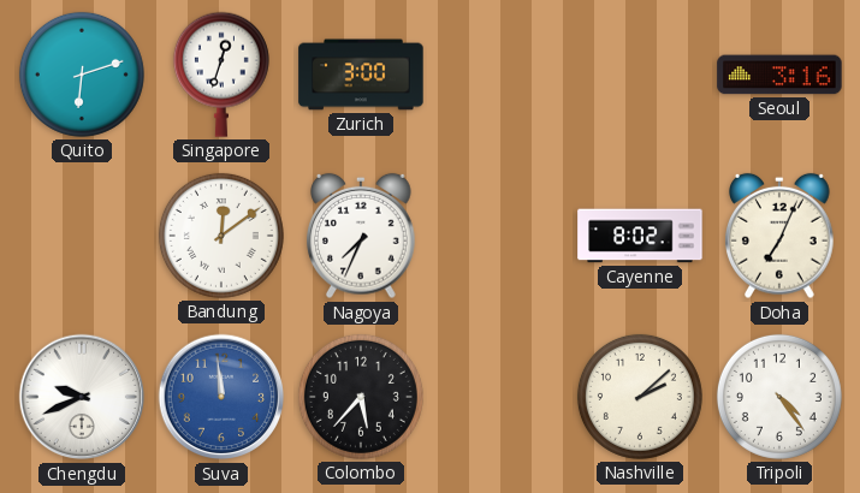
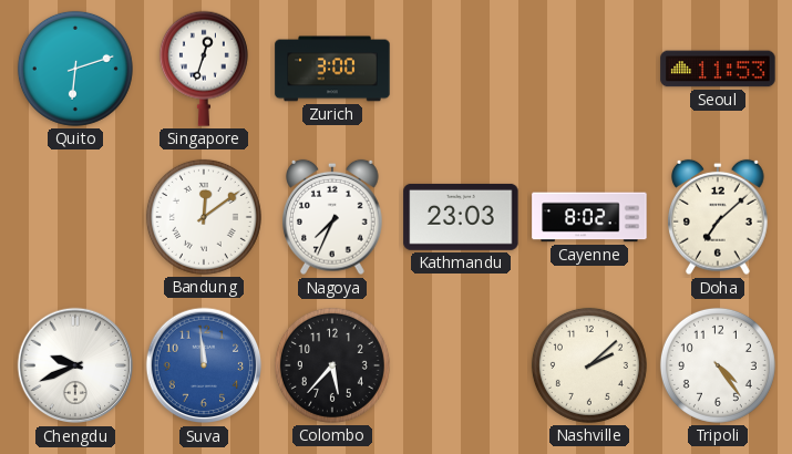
Seoul: 3:16 -> 11:53 (718, 69)
Kathmandu: none -> 23:03 (461, 217)
Doha: 7:04 -> 7:08 (719, 217)
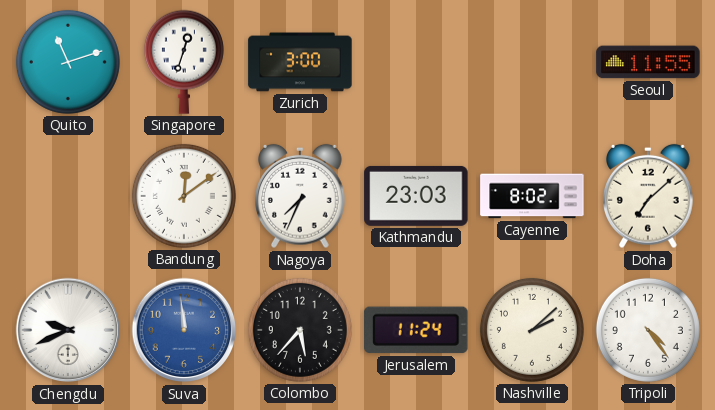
Quito: 6:12 -> 11:12 (68, 62)
Seoul: 11:53 -> 11:55 (648, 62)
Jerusalem: none -> 11:24 (416, 330)
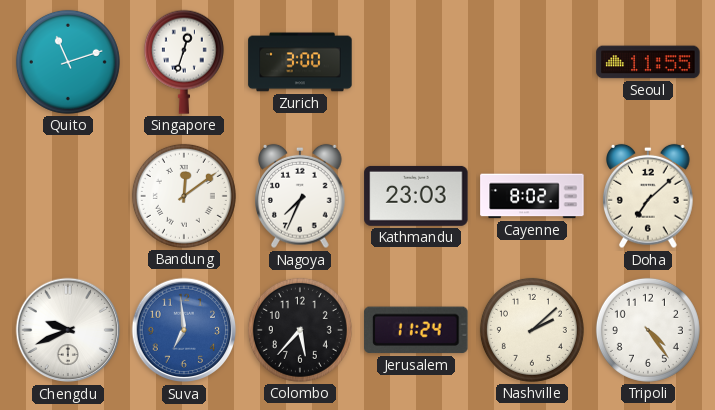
Suva: 11:59 -> 6:59 (184, 330)
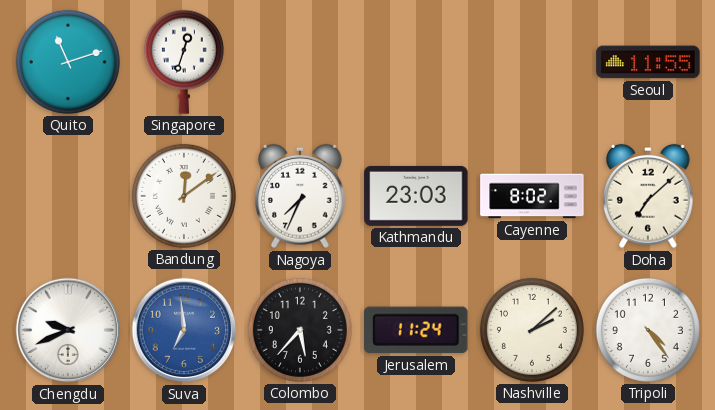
Zurich: 3:00 -> none (300, 62)
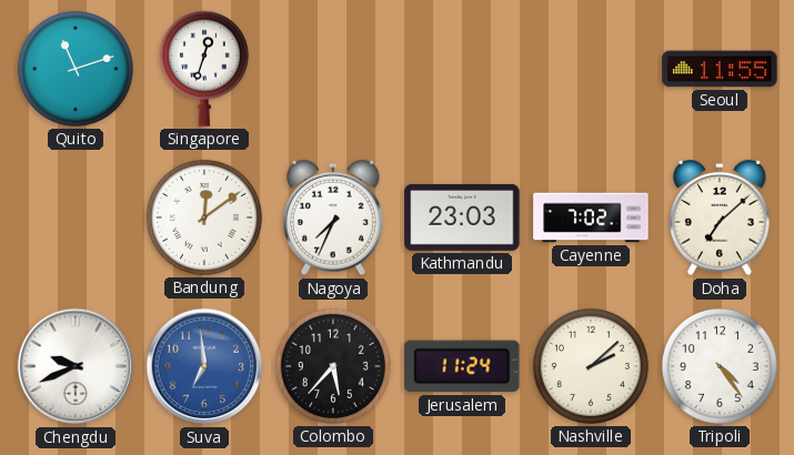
Cayenne: 8:02 -> 7:02 (591, 218)
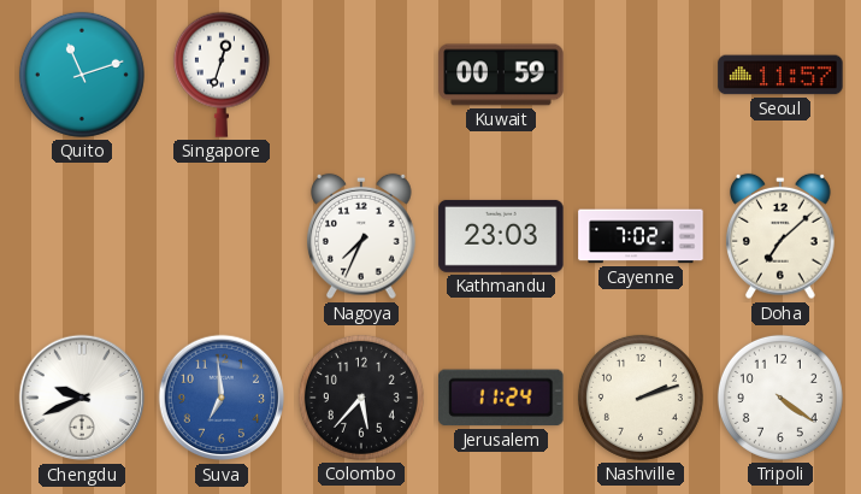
Kuwait: none -> 00:59 (501, 75)
Seoul: 11:55 -> 11:57 (780, 75)
Bandung: 12:09 -> none (204, 218)
Nashville: 2:08 -> 2:12 (641, 398)
Tripoli: 4:24 -> 4:21 (780, 398)
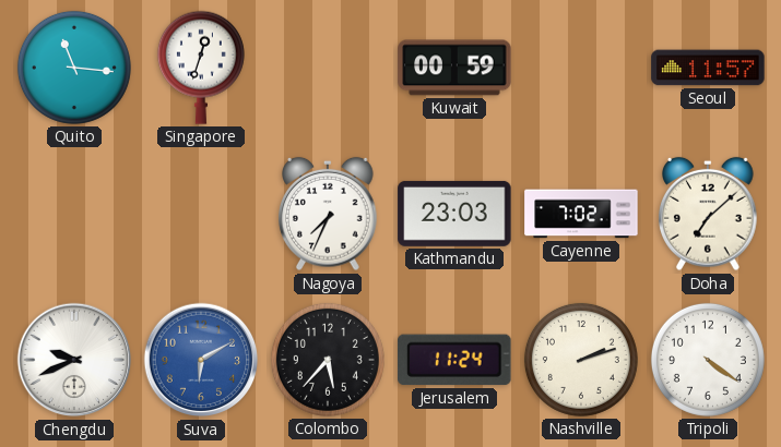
Quito: 11:12 -> 11:16 (74, 68)
Suva: 6:59 -> 6:10 (201, 360)
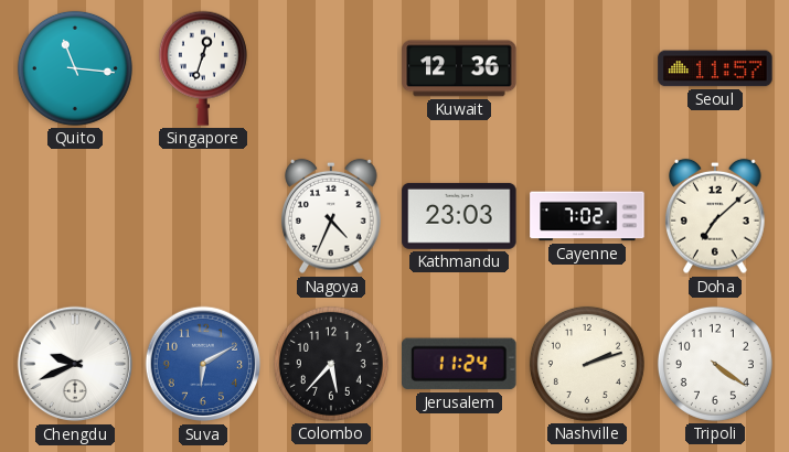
Kuwait: 00:59 -> 12:36 (459, 68)
Nagoya: 7:34 -> 4:34 (332, 216)
